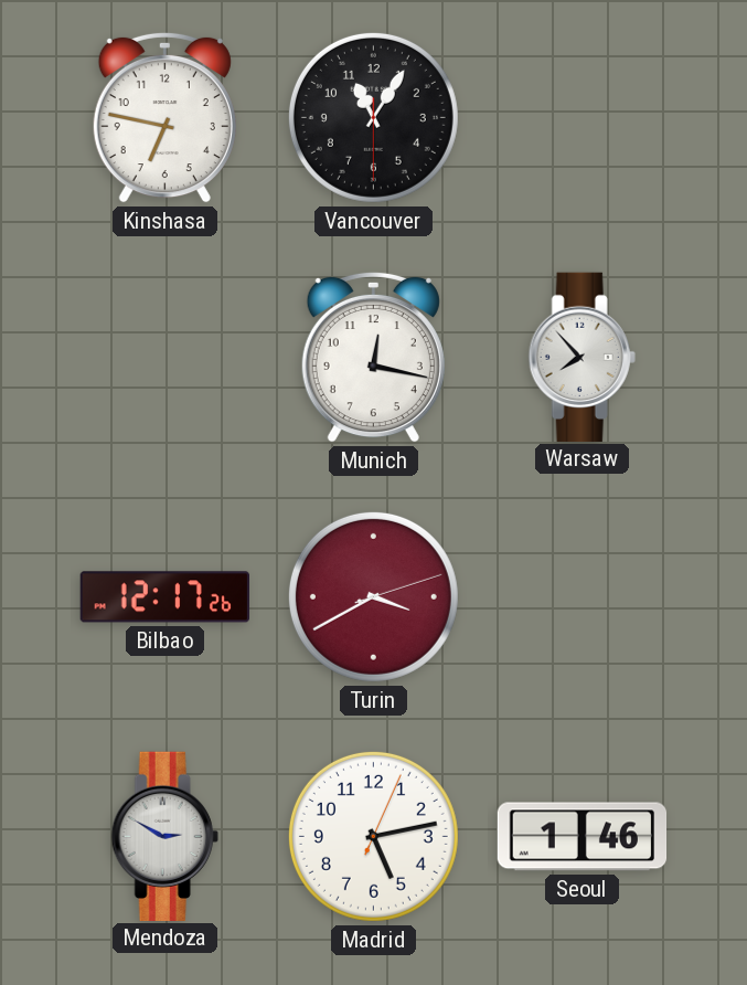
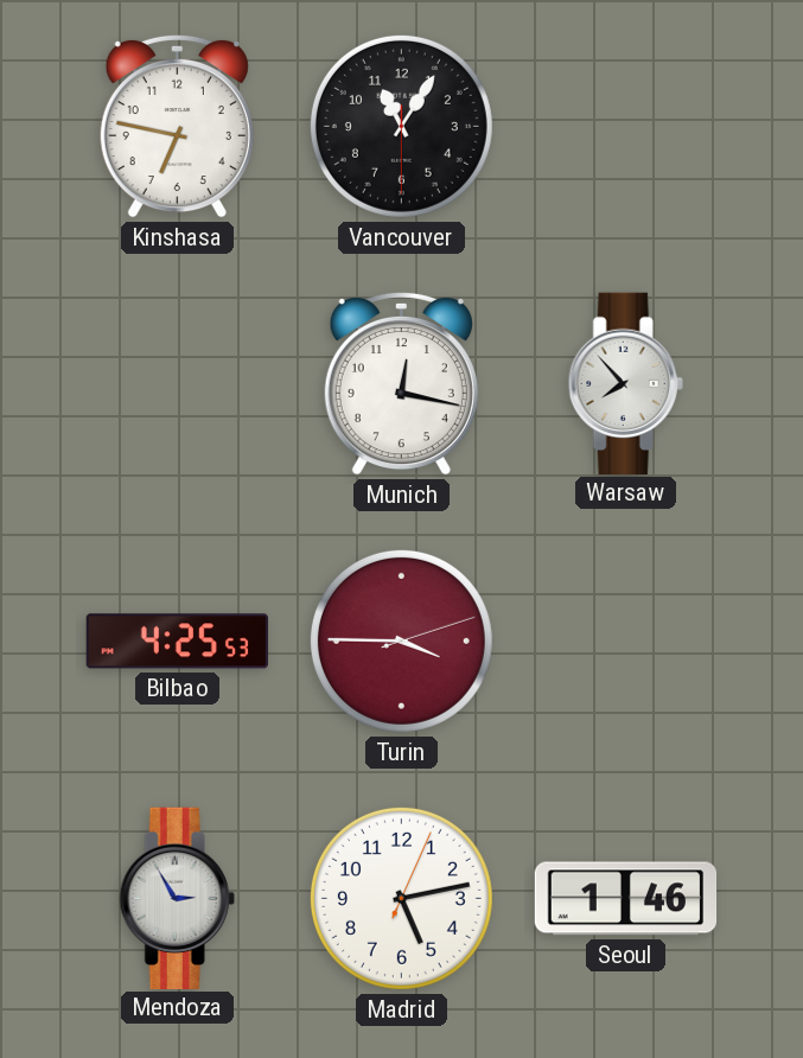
Bilbao: 12:17 -> 4:25 (177, 642)
Turin: 3:40 -> 3:45 (401, 640)
Mendoza: 2:50 -> 2:55 (177, 898)
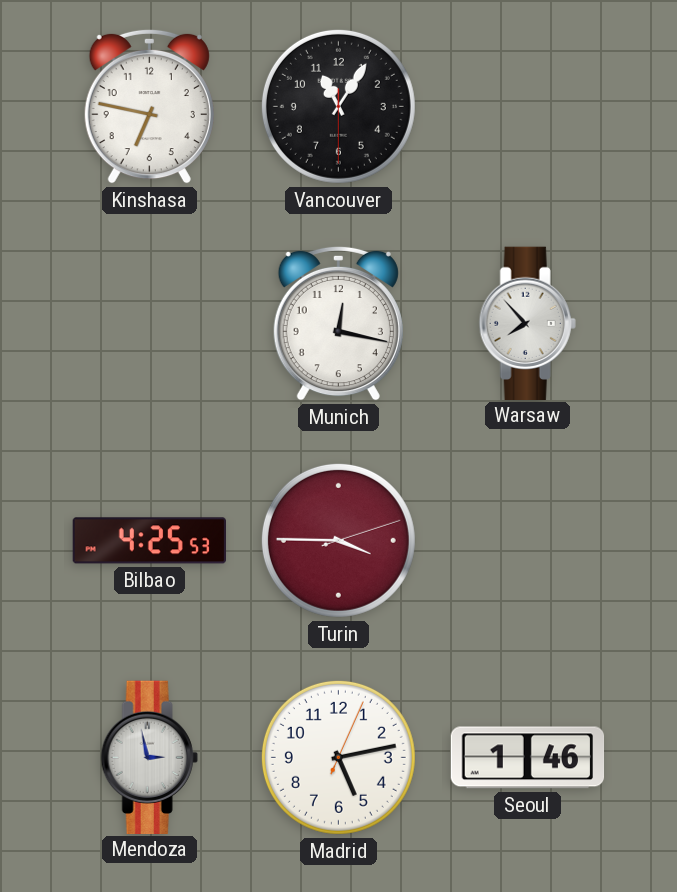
Mendoza: 2:55 -> 2:58 (149, 757)
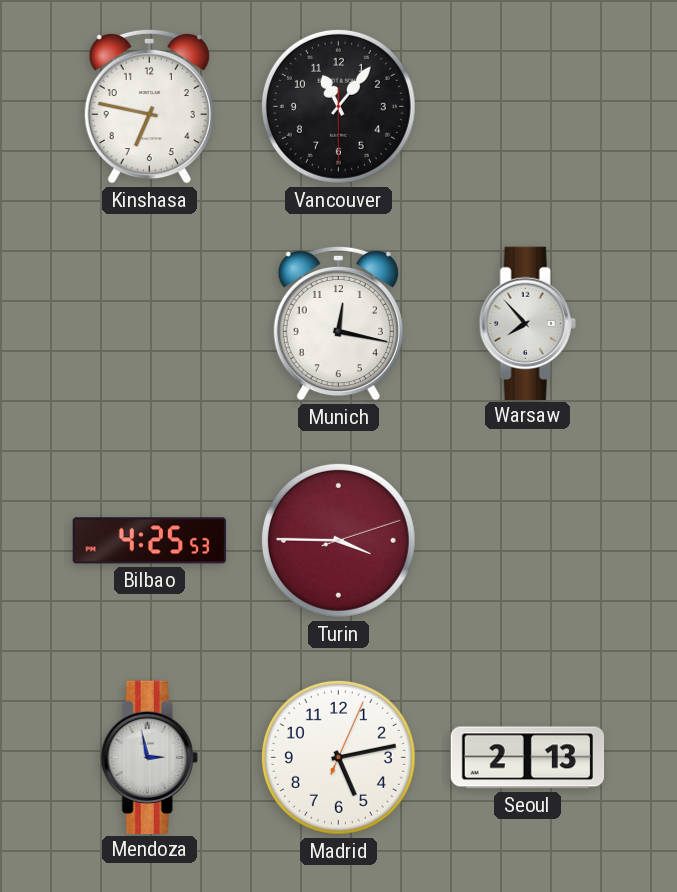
Vancouver: 11:05 -> 11:06 (338, 106)
Seoul: 1:46 -> 2:13 (528, 758)
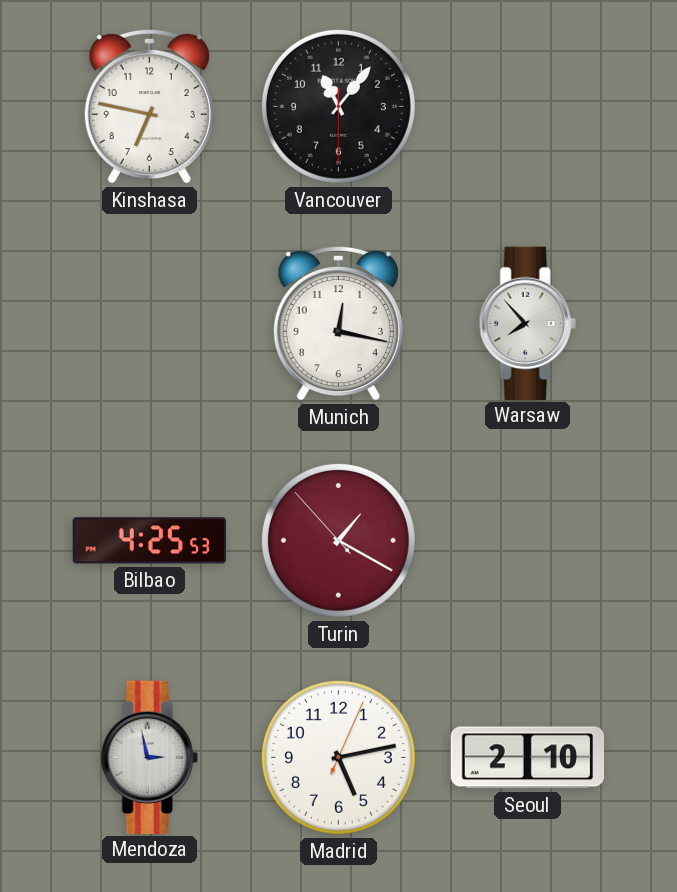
Turin: 3:45 -> 1:19 (338, 540)
Seoul: 2:13 -> 2:10 (528, 758)
